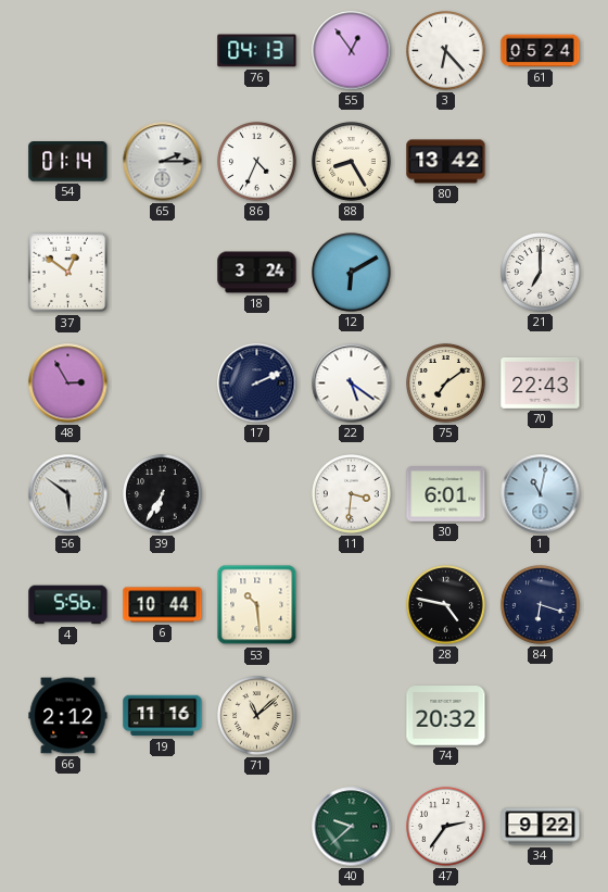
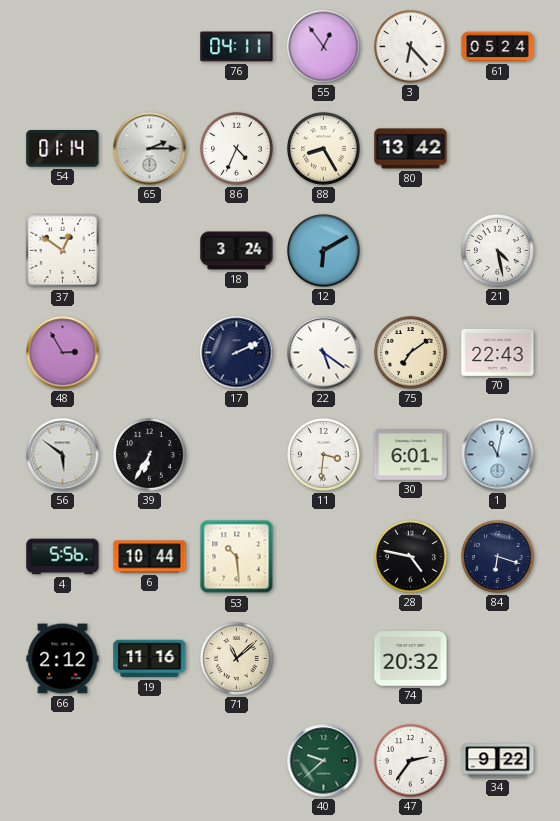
76: 04:13 -> 04:11 (237, 47)
21: 7:00 -> 4:28 (498, 251)
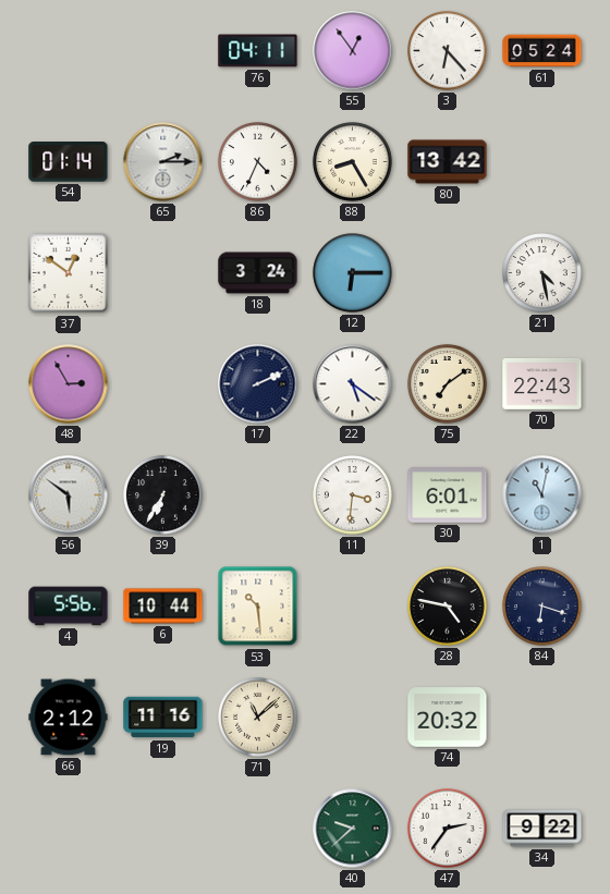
12: 6:10 -> 6:15 (353, 273)
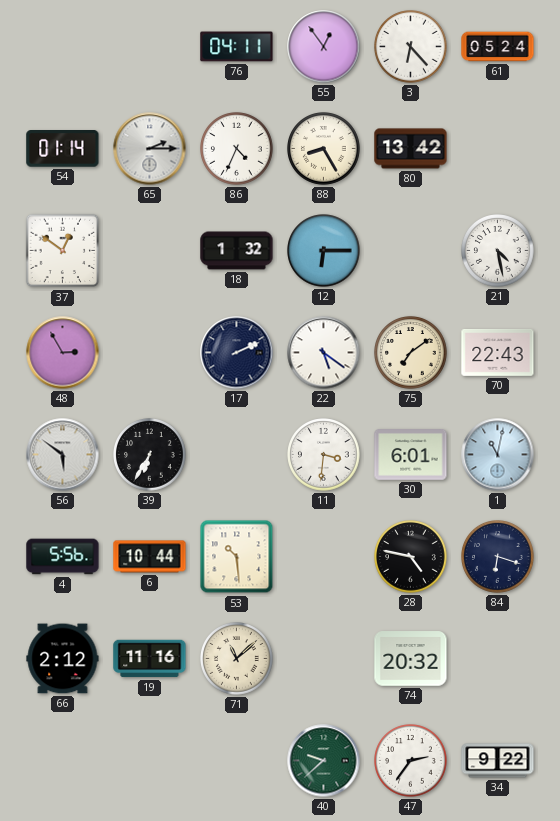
18: 3:24 -> 1:32 (237, 251)
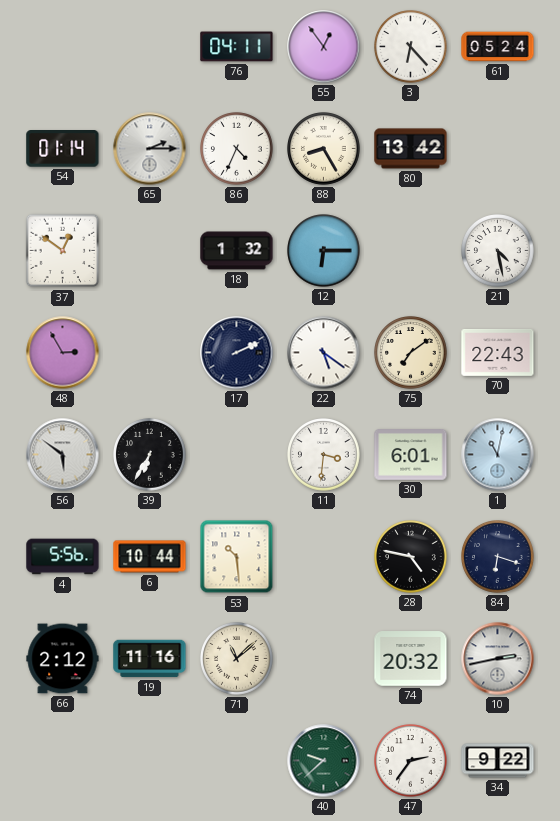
10: none -> 2:43 (498, 659)
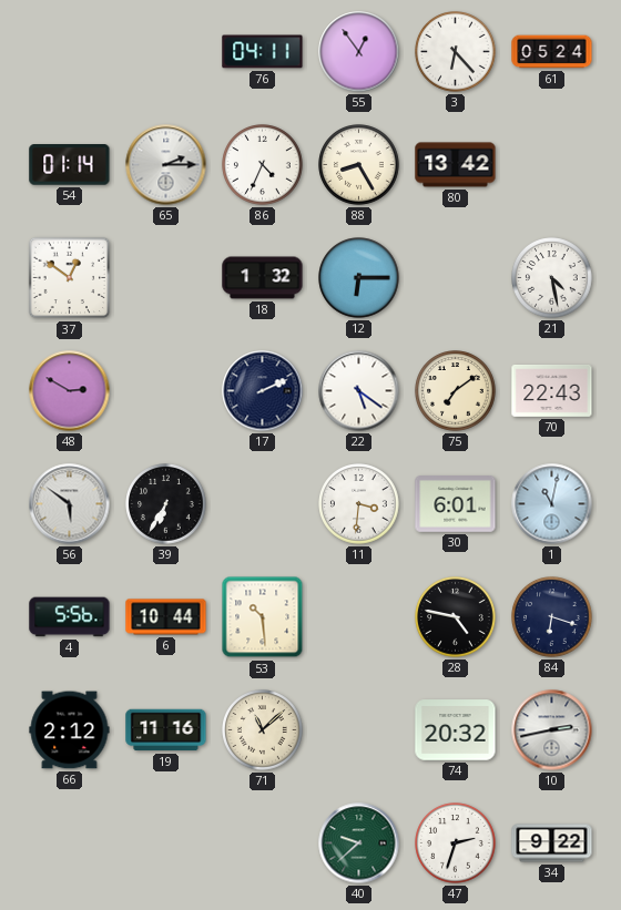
48: 2:55 -> 2:50 (70, 391)
47: 2:36 -> 2:33 (456, 843)
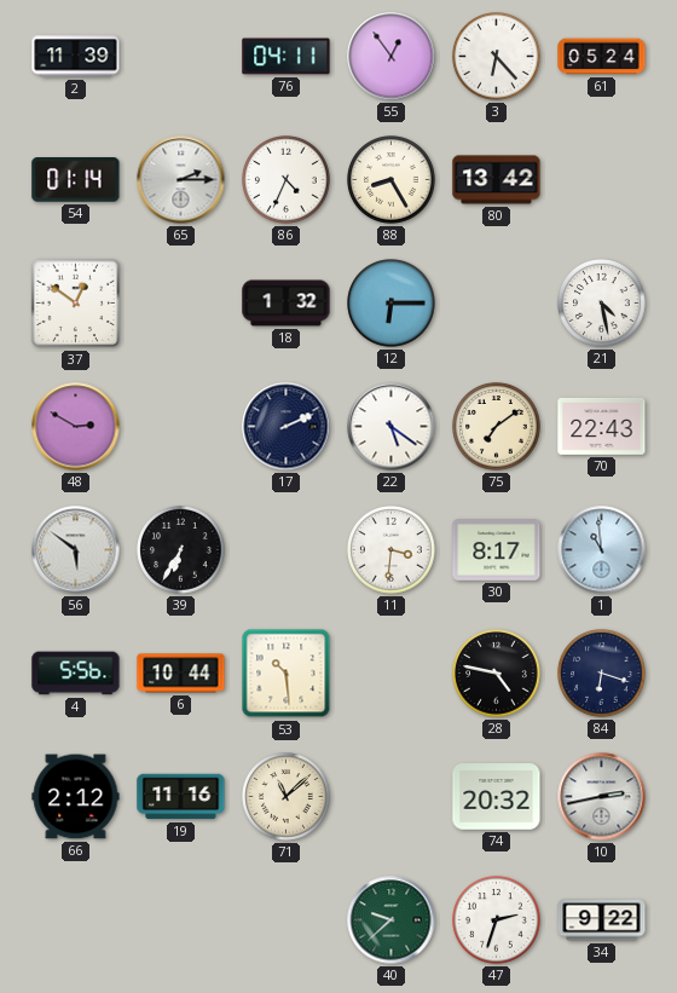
2: none -> 11:39 (76, 57)
30: 6:01 -> 8:17 (497, 550)
1: 11:02 -> 10:59 (602, 550)
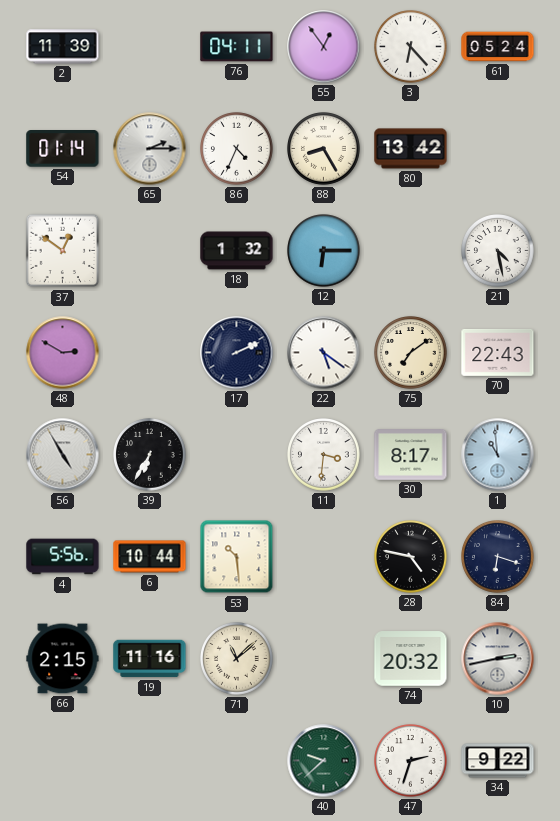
56: 5:51 -> 4:55 (63, 455)
66: 2:12 -> 2:15 (63, 659)
